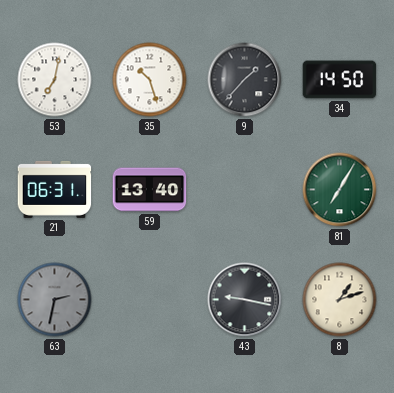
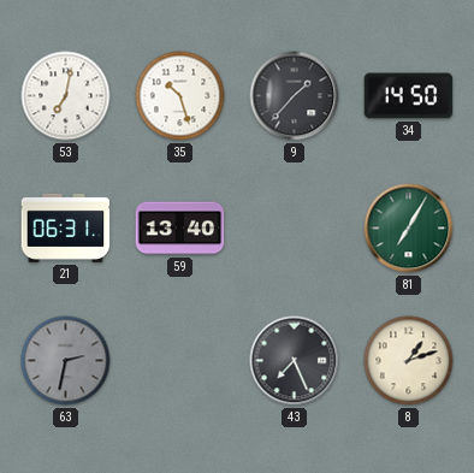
43: 9:17 -> 7:26 (295, 361)
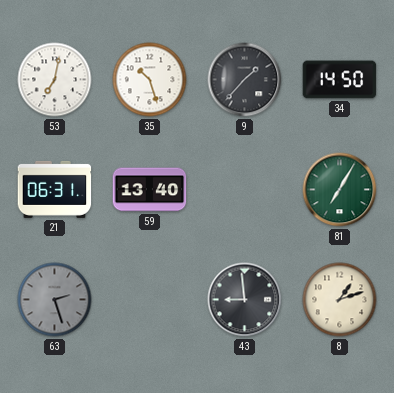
63: 2:32 -> 2:27 (55, 300)
43: 7:26 -> 8:59 (245, 300)
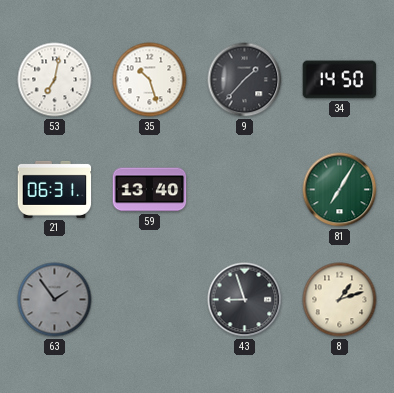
63: 2:27 -> 1:54 (55, 300)
43: 8:59 -> 8:57 (245, 300)
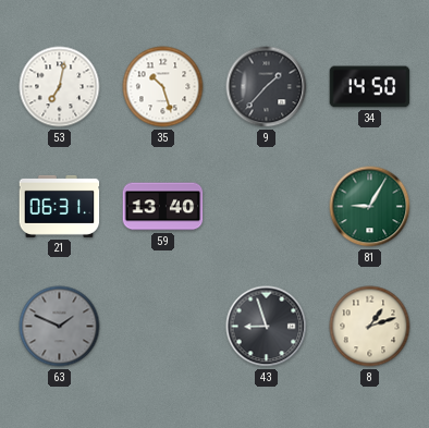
81: 7:05 -> 9:05 (370, 207)
63: 1:54 -> 1:49 (60, 327)
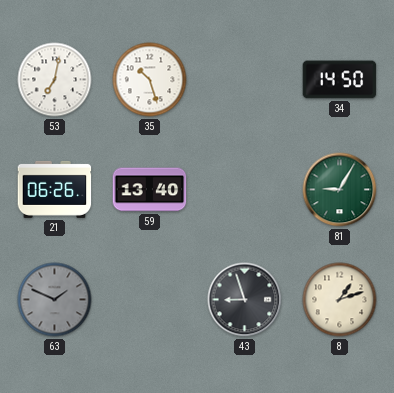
9: 1:37 -> none (267, 87)
21: 06:31 -> 06:26 (55, 189)
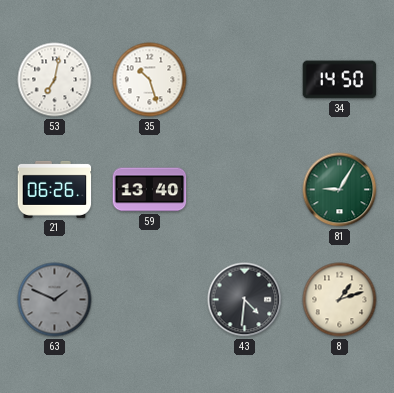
43: 8:57 -> 4:31 (245, 300)
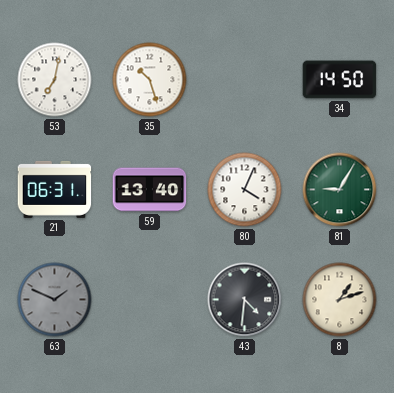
21: 06:26 -> 06:31 (55, 189)
80: none -> 4:04 (245, 190)
